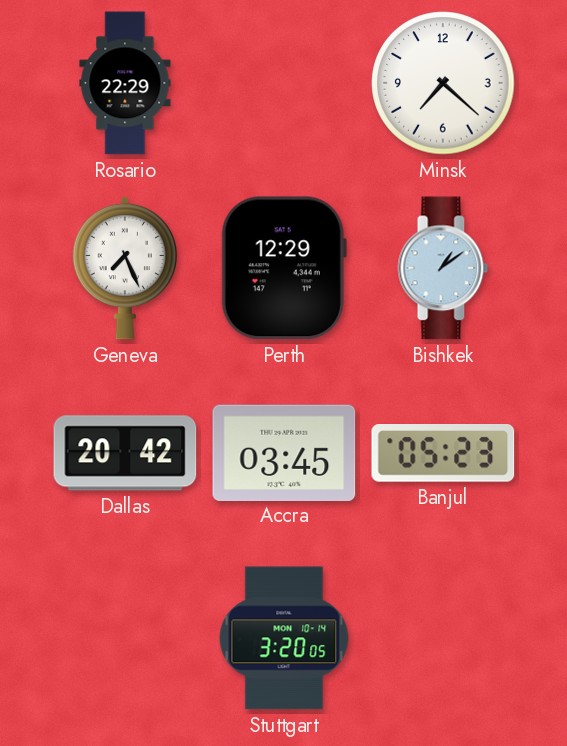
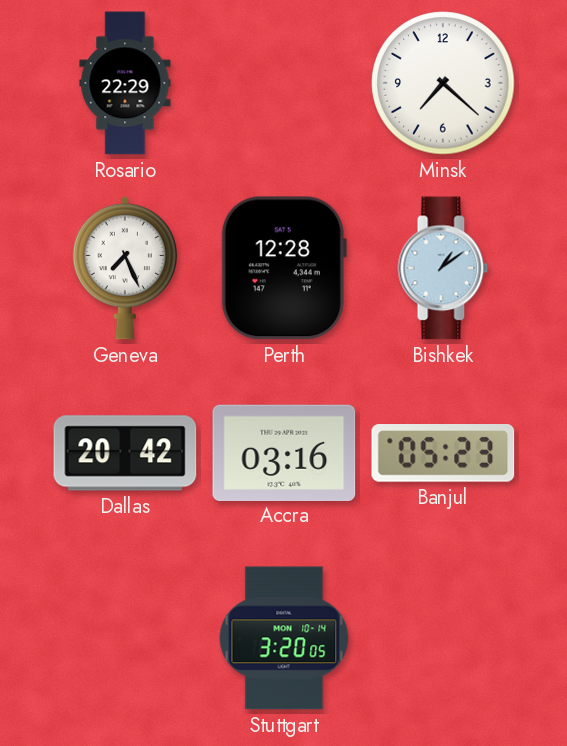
Perth: 12:29 -> 12:28 (284, 268)
Accra: 03:45 -> 03:16 (284, 452)
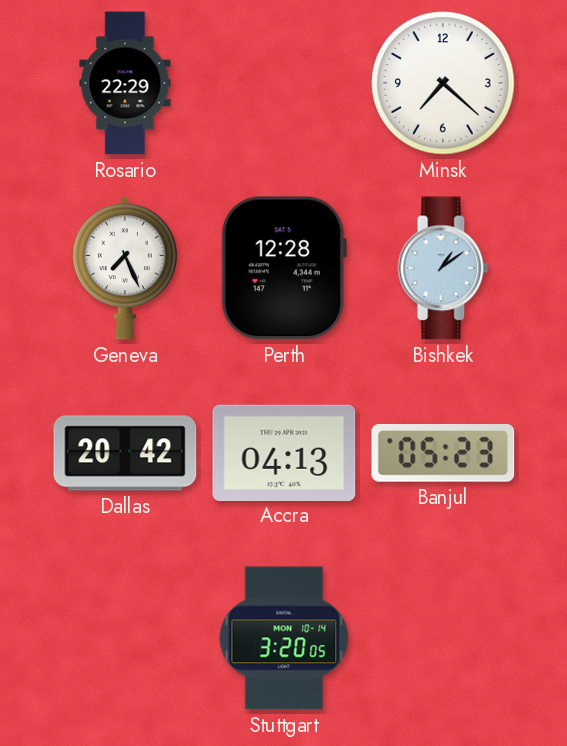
Accra: 03:16 -> 04:13 (284, 452)
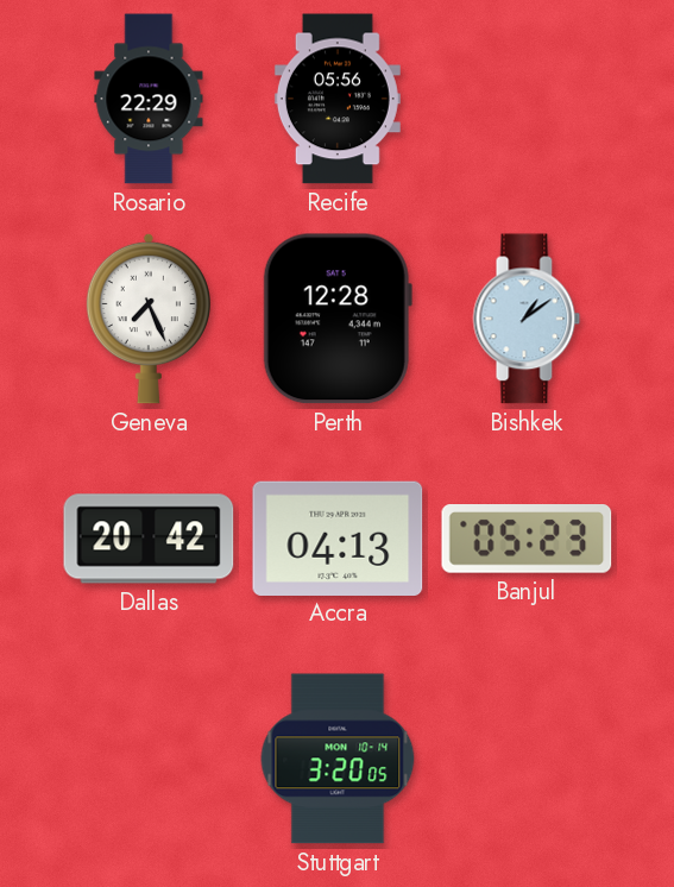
Recife: none -> 05:56 (338, 99)
Minsk: 7:22 -> none (443, 83)
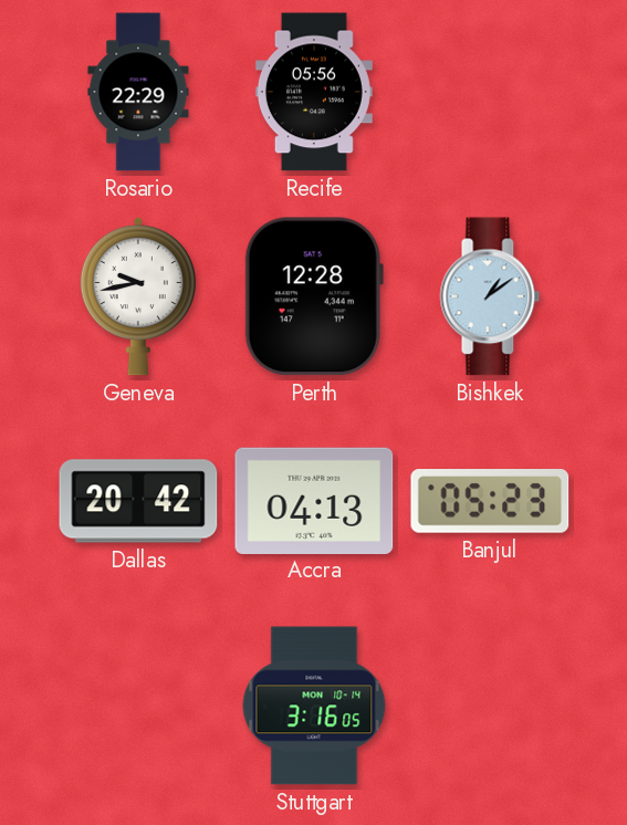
Geneva: 7:26 -> 9:43 (138, 296)
Stuttgart: 3:20 -> 3:16 (314, 706)
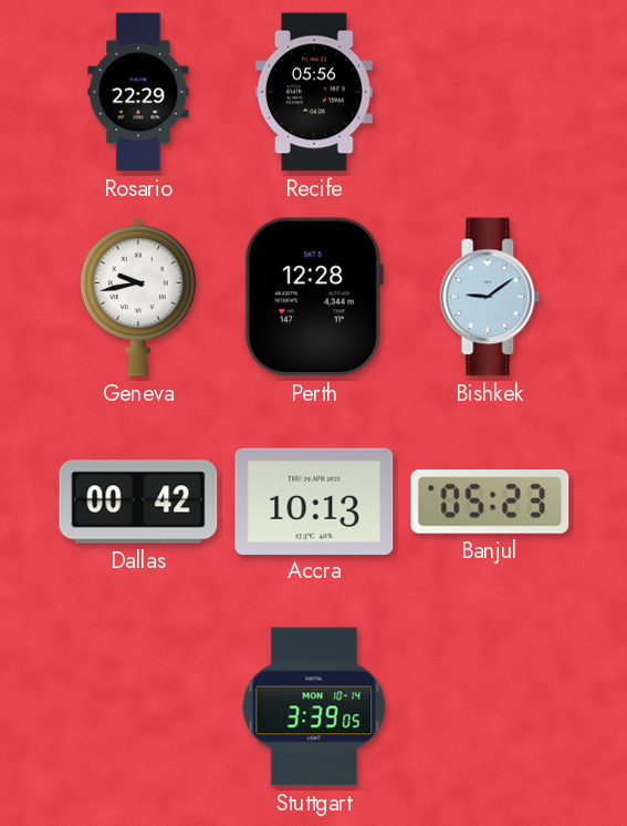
Bishkek: 1:09 -> 9:09 (490, 297)
Dallas: 20:42 -> 00:42 (138, 502)
Accra: 04:13 -> 10:13 (314, 500)
Stuttgart: 3:16 -> 3:39 (314, 706)
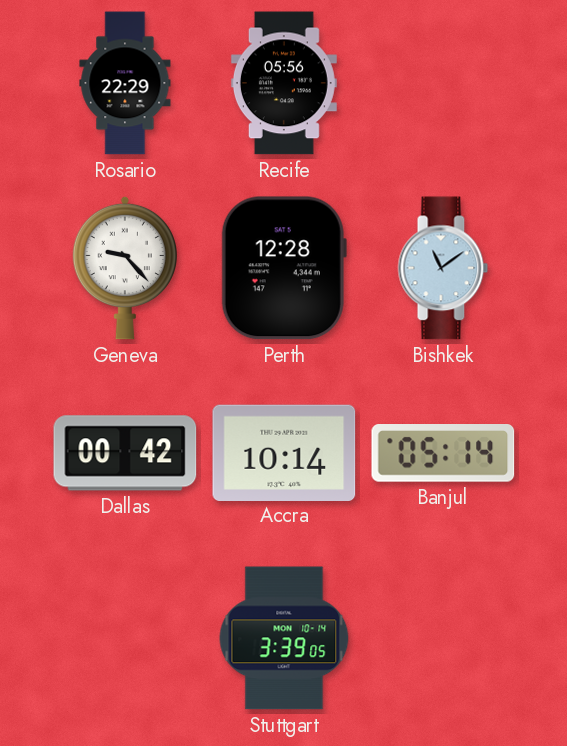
Geneva: 9:43 -> 9:23 (125, 268)
Bishkek: 9:09 -> 11:09 (443, 268)
Accra: 10:13 -> 10:14 (284, 452)
Banjul: 05:23 -> 05:14 (443, 454)
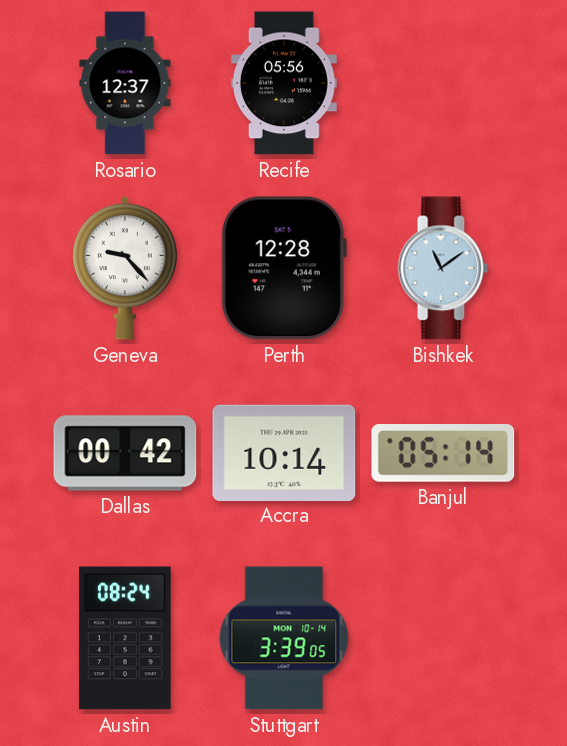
Rosario: 22:29 -> 12:37 (125, 83)
Austin: none -> 08:24 (125, 638)
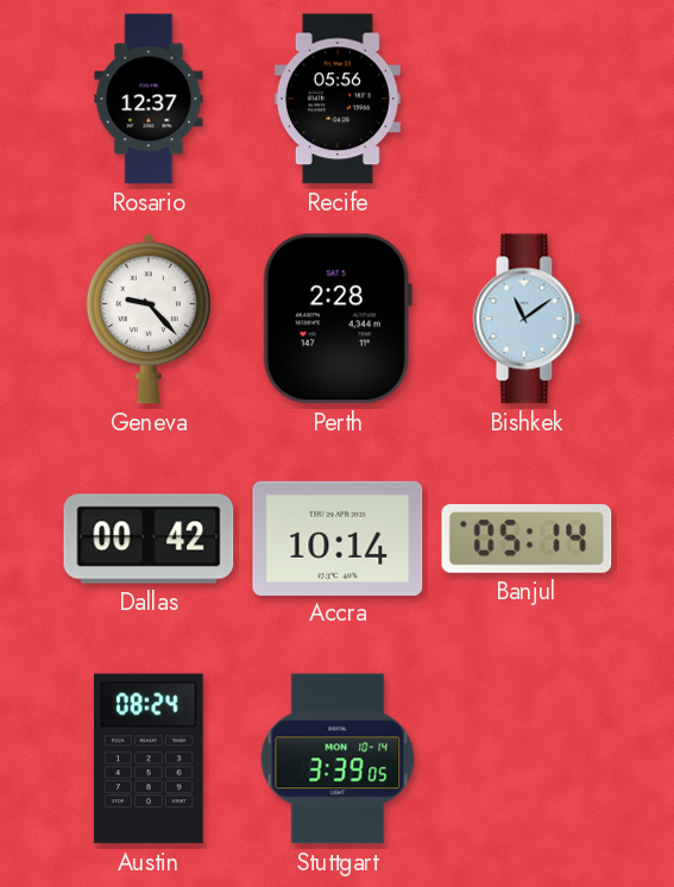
Perth: 12:28 -> 2:28 (338, 319)
